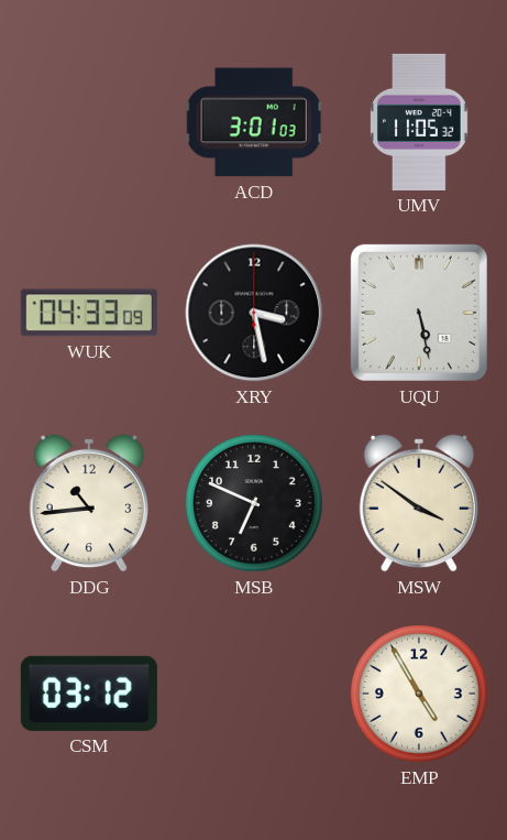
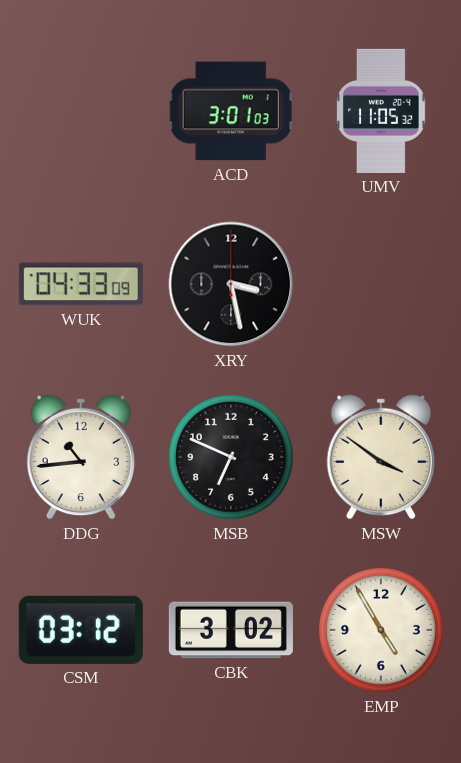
UQU: 5:28 -> none (419, 313)
CBK: none -> 3:02 (231, 630)
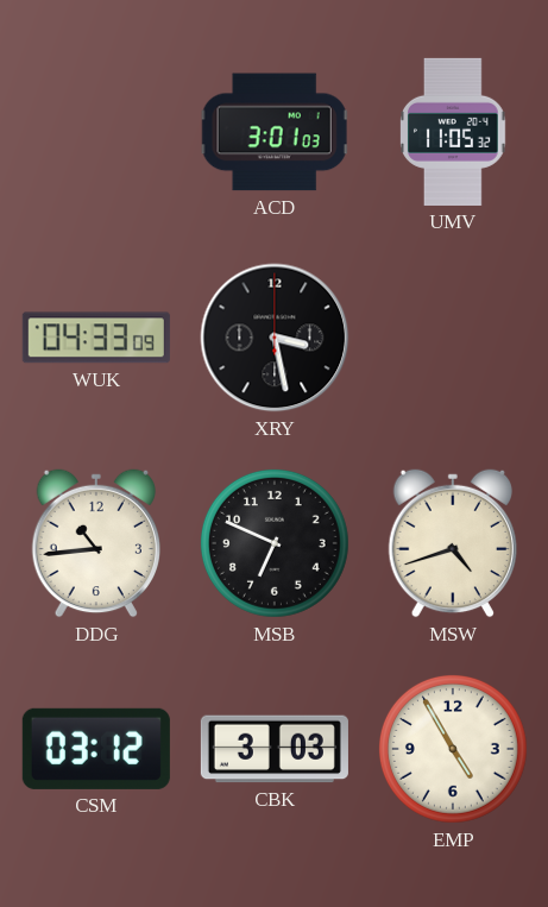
MSW: 3:51 -> 4:42 (452, 543)
CBK: 3:02 -> 3:03 (275, 749)
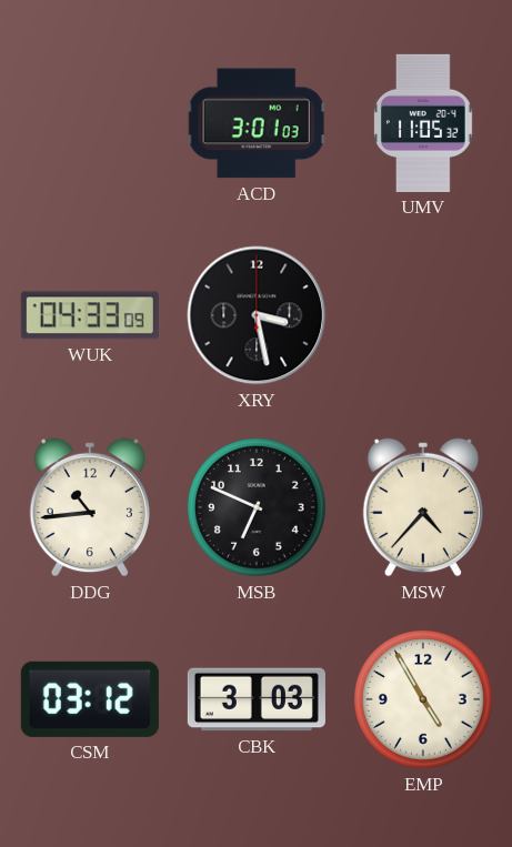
MSW: 4:42 -> 4:37 (422, 507)
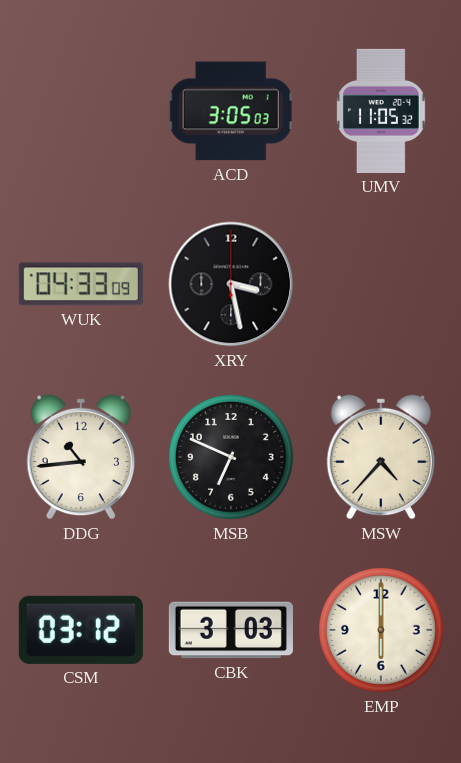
ACD: 3:01 -> 3:05 (231, 111)
EMP: 4:55 -> 6:00 (381, 630)
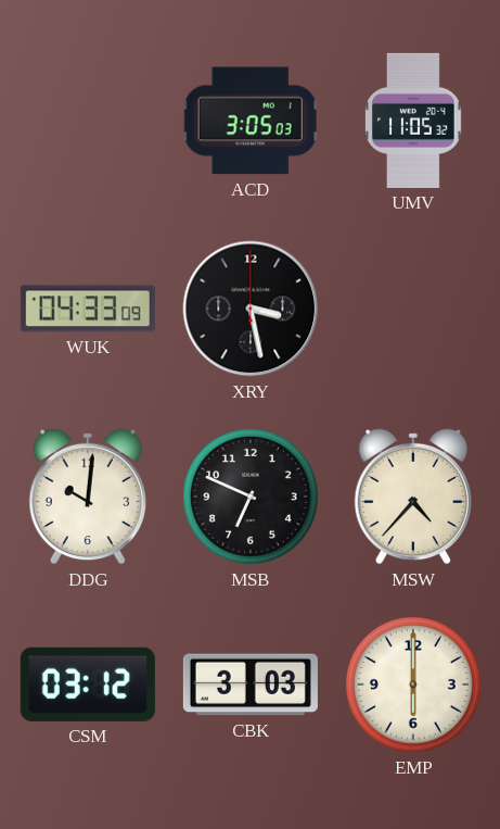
DDG: 10:44 -> 10:01 (87, 497)
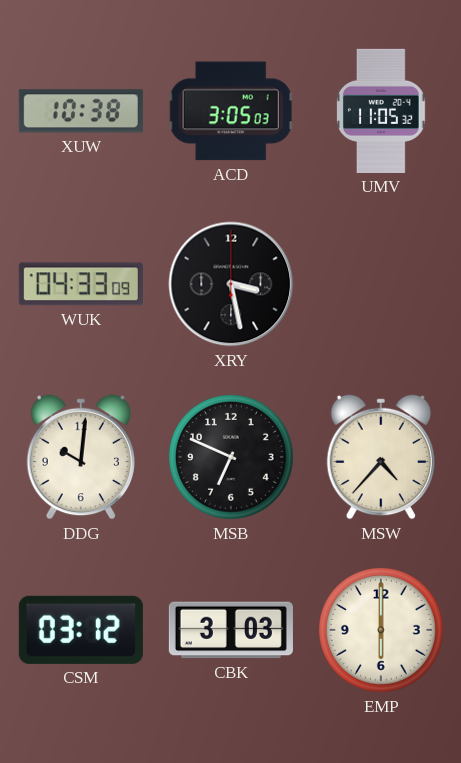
XUW: none -> 10:38 (81, 111)
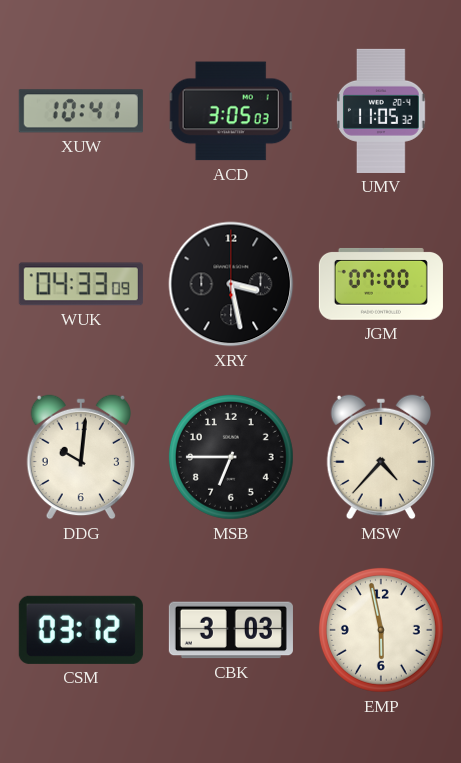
XUW: 10:38 -> 10:41 (81, 111)
JGM: none -> 07:00 (381, 284)
MSB: 6:49 -> 6:45 (231, 457)
EMP: 6:00 -> 5:58 (381, 630)
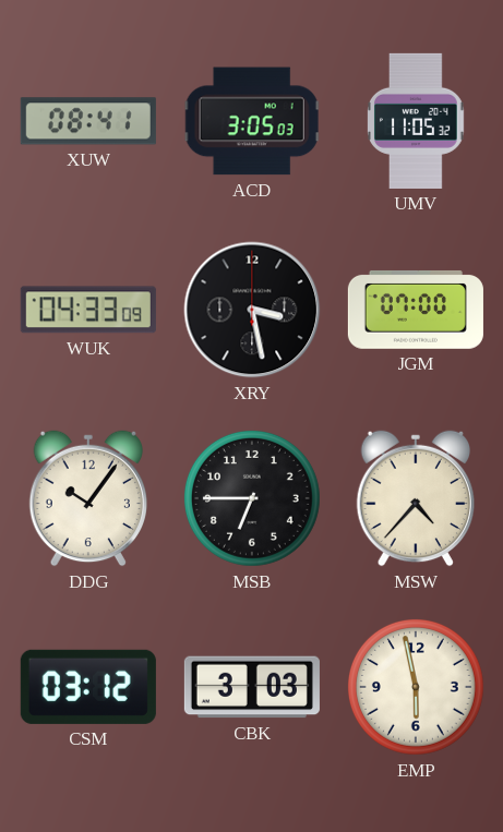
XUW: 10:41 -> 08:41 (88, 121)
DDG: 10:01 -> 10:06 (87, 498)
